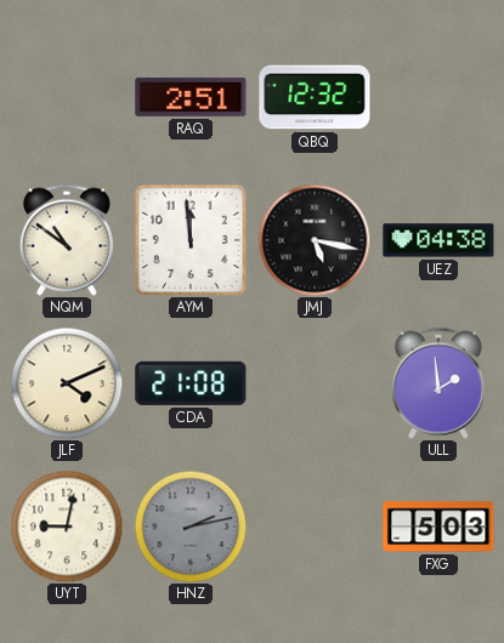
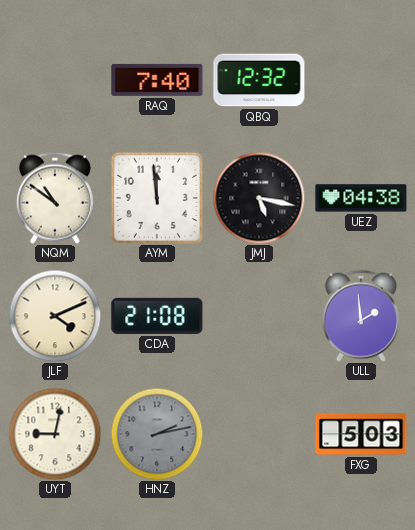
RAQ: 2:51 -> 7:40 (157, 80)
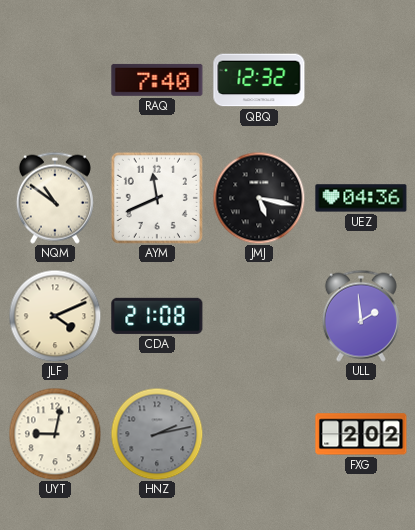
AYM: 11:59 -> 11:41 (157, 198)
UEZ: 04:38 -> 04:36 (361, 198)
FXG: 5:03 -> 2:02 (361, 434)
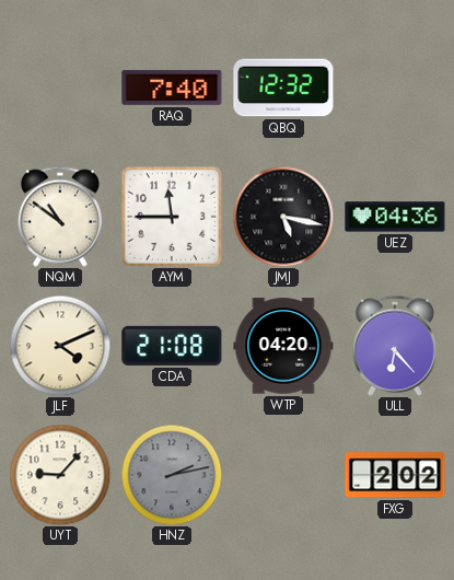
AYM: 11:41 -> 11:45 (172, 217)
WTP: none -> 04:20 (283, 346)
ULL: 1:59 -> 6:23 (395, 346)
UYT: 9:02 -> 9:07 (60, 475)
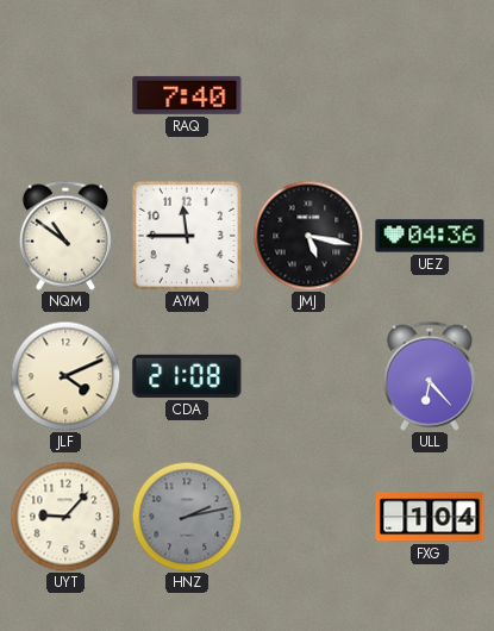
QBQ: 12:32 -> none (283, 88)
WTP: 04:20 -> none (283, 346)
FXG: 2:02 -> 1:04 (430, 517)
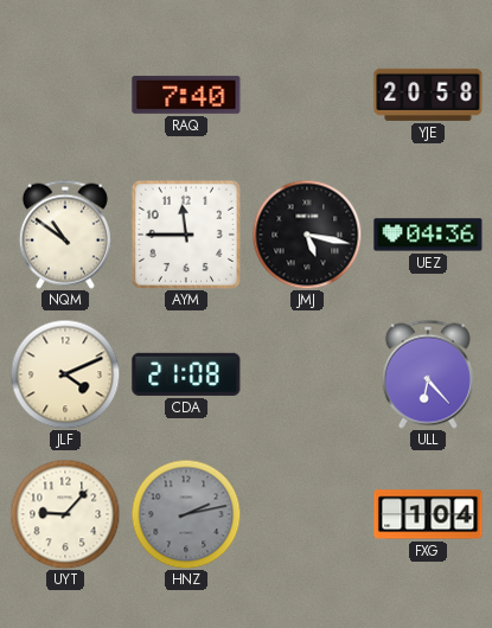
YJE: none -> 20:58 (428, 95)
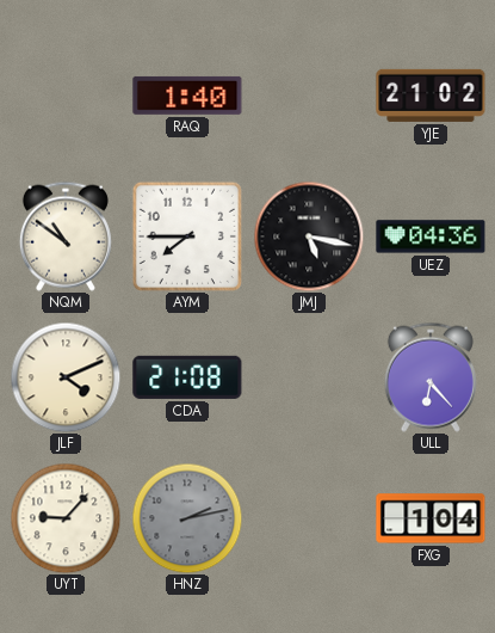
RAQ: 7:40 -> 1:40 (187, 96)
YJE: 20:58 -> 21:02 (431, 96)
AYM: 11:45 -> 7:45 (187, 236)
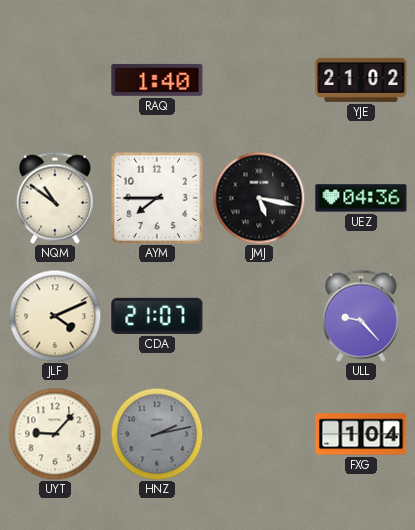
CDA: 21:08 -> 21:07 (157, 316)
ULL: 6:23 -> 9:23 (361, 316)
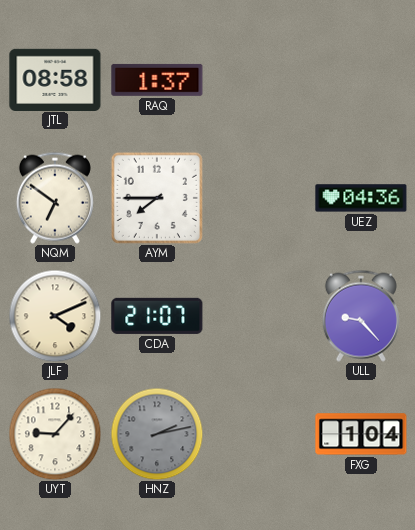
JTL: none -> 08:58 (55, 79)
RAQ: 1:40 -> 1:37 (157, 80)
YJE: 21:02 -> none (361, 80)
NQM: 10:51 -> 6:51 (55, 198)
JMJ: 5:17 -> none (259, 198)
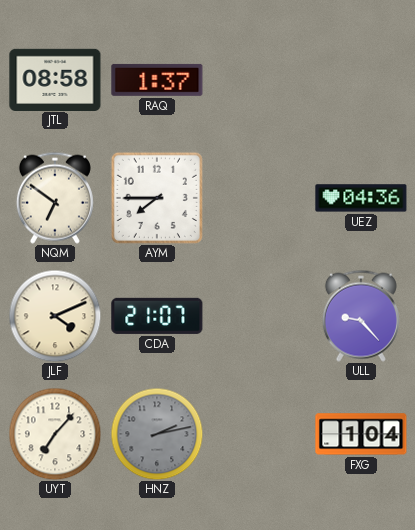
UYT: 9:07 -> 7:07 (55, 434)
